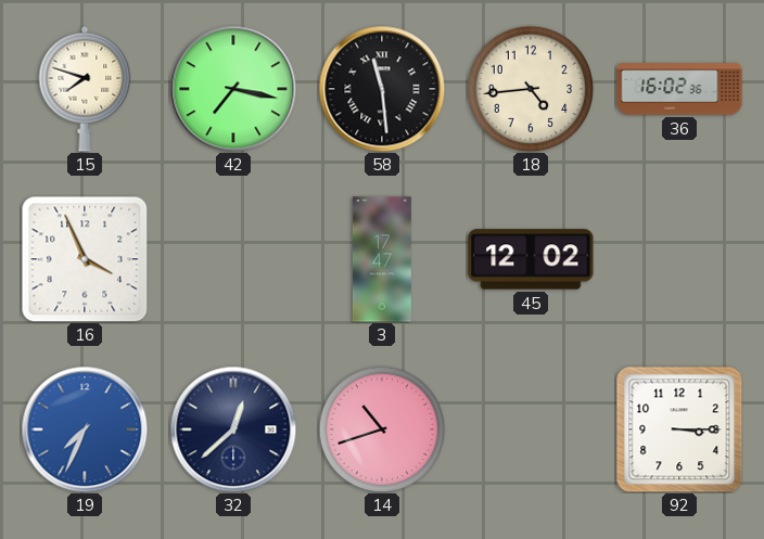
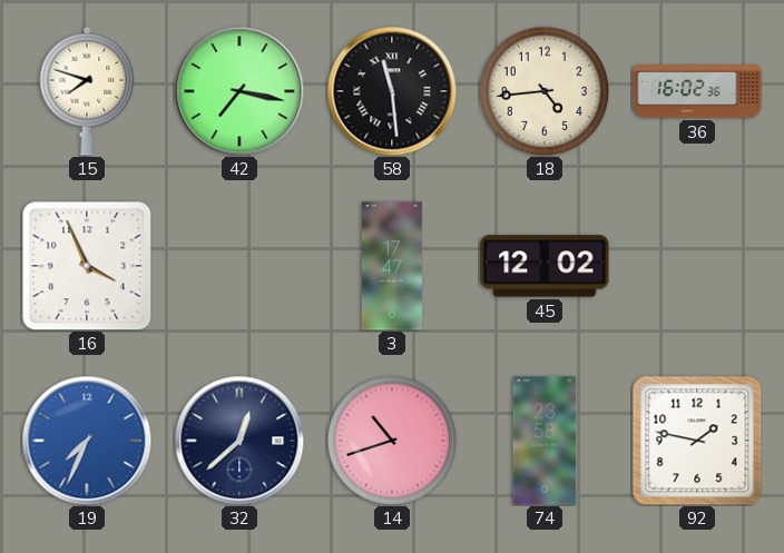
74: none -> 23:58 (545, 441)
92: 3:15 -> 1:47 (697, 441)
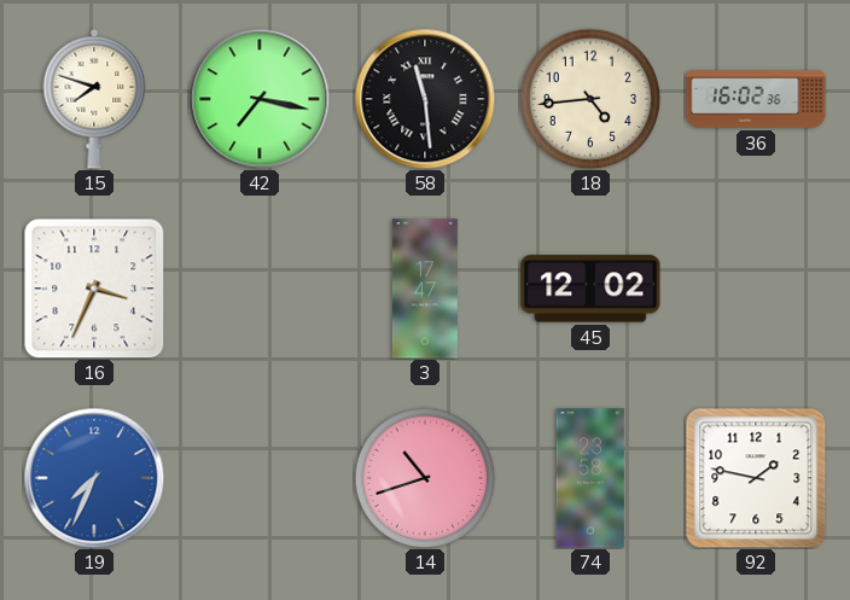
16: 3:56 -> 3:34 (94, 289)
32: 12:38 -> none (239, 441)
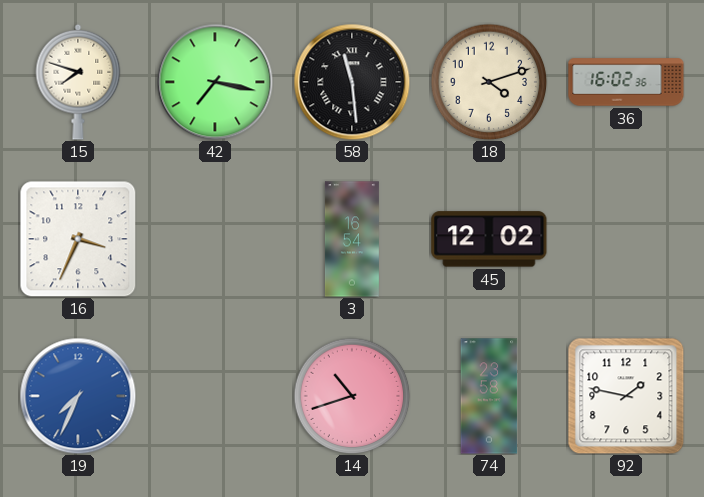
18: 4:44 -> 4:12 (489, 82)
3: 17:47 -> 16:54 (352, 239)
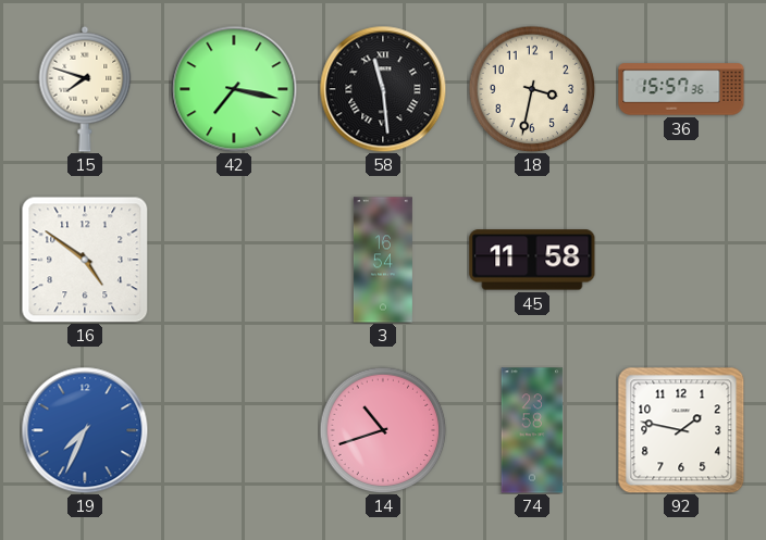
18: 4:12 -> 3:32 (532, 89)
36: 16:02 -> 15:57 (681, 89)
16: 3:34 -> 4:51 (85, 260)
45: 12:02 -> 11:58 (532, 260)
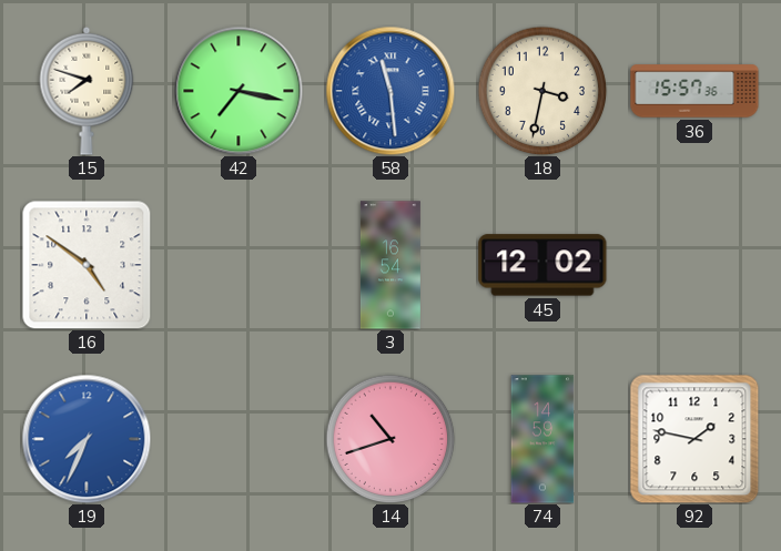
58 dial: black -> blue (390, 91)
45: 11:58 -> 12:02 (542, 265)
74: 23:58 -> 14:59 (542, 439)
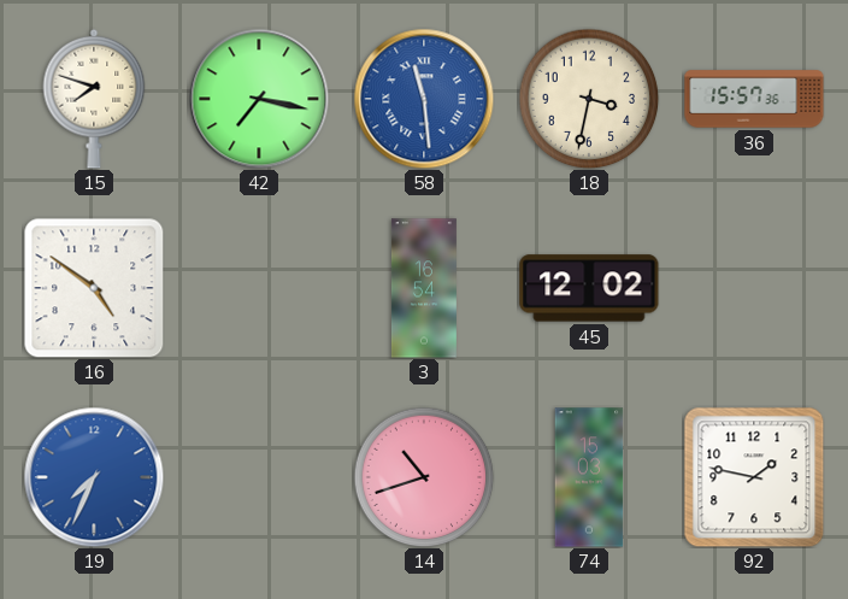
74: 14:59 -> 15:03 (589, 477)
